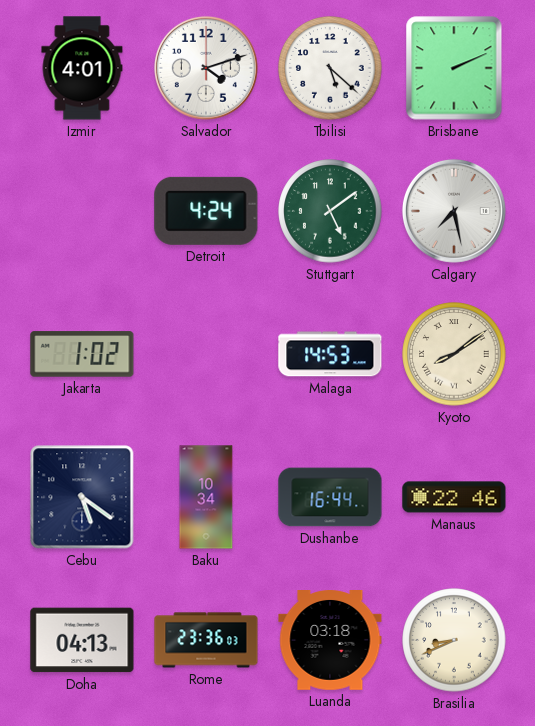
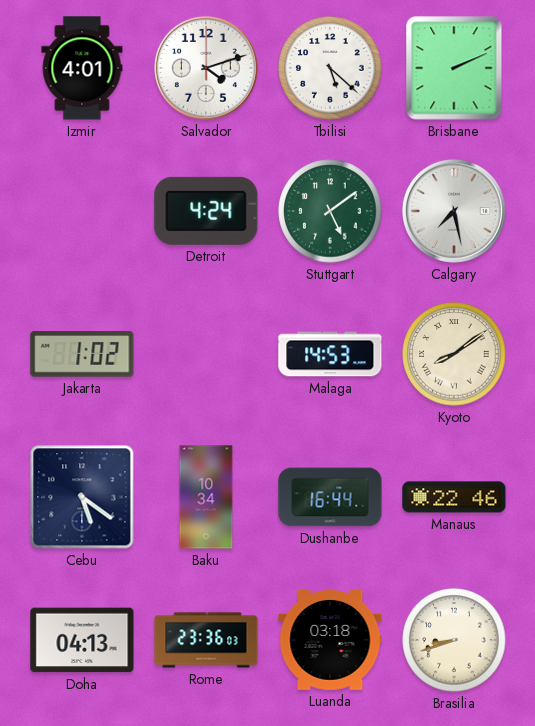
Brasilia: 8:41 -> 8:42 (454, 640)
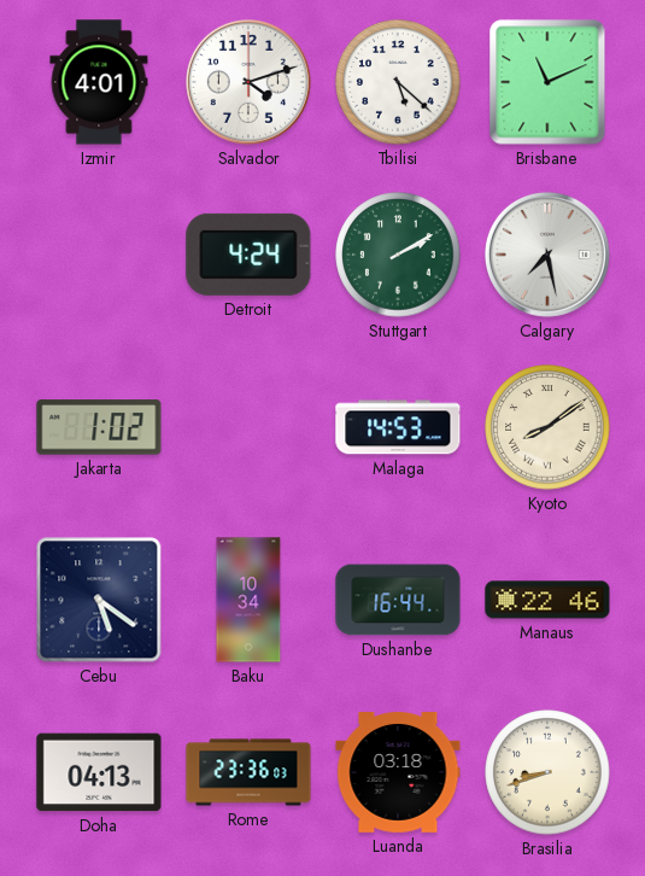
Brisbane: 2:11 -> 11:11 (547, 82)
Stuttgart: 5:09 -> 2:10 (398, 255)
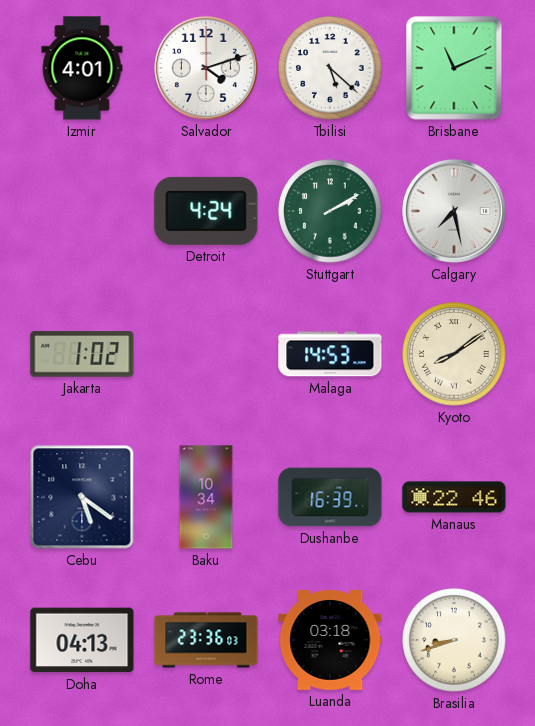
Dushanbe: 16:44 -> 16:39 (330, 497)
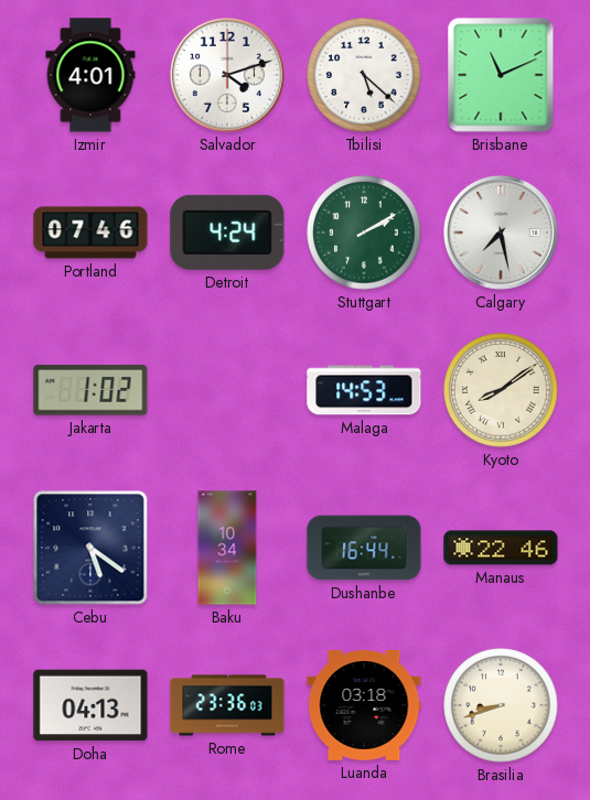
Portland: none -> 07:46 (90, 233)
Dushanbe: 16:39 -> 16:44 (364, 548)
